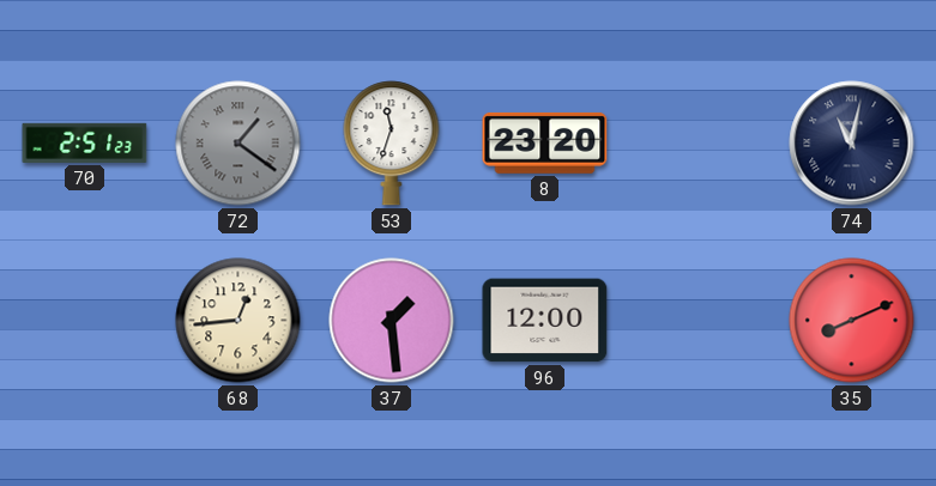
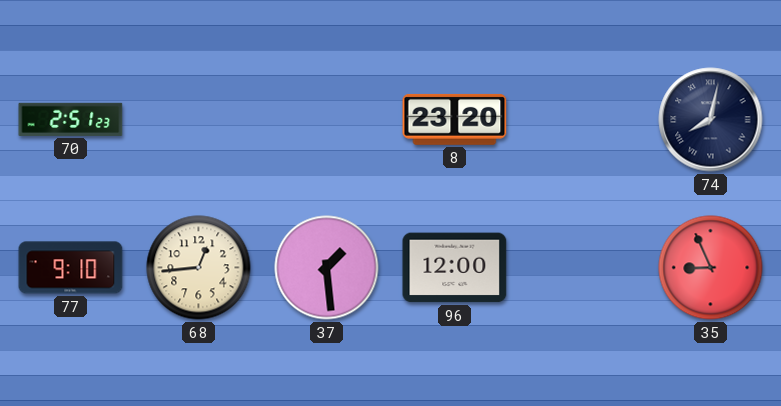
72: 1:21 -> none (238, 144)
53: 11:33 -> none (392, 144)
74: 11:02 -> 8:02 (711, 120)
77: none -> 9:10 (71, 268)
35: 8:11 -> 8:56 (711, 268)
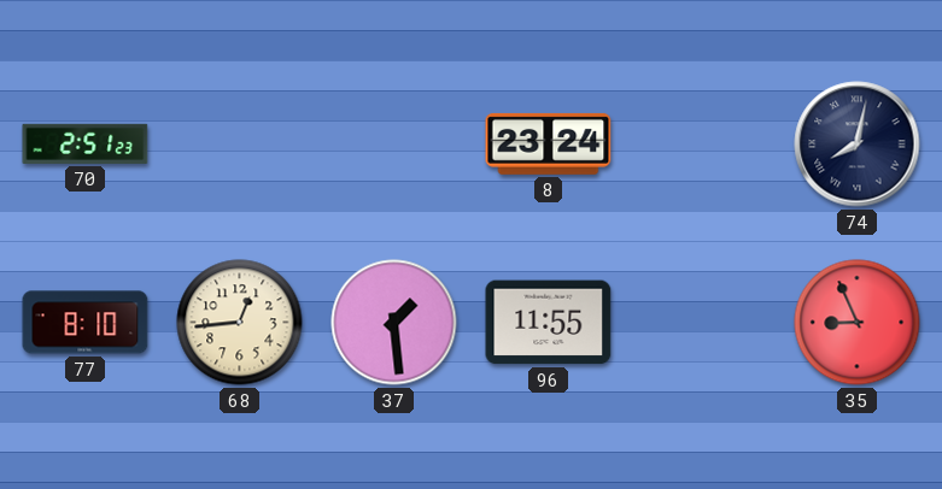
8: 23:20 -> 23:24 (549, 143)
77: 9:10 -> 8:10 (86, 323)
96: 12:00 -> 11:55 (549, 323)
